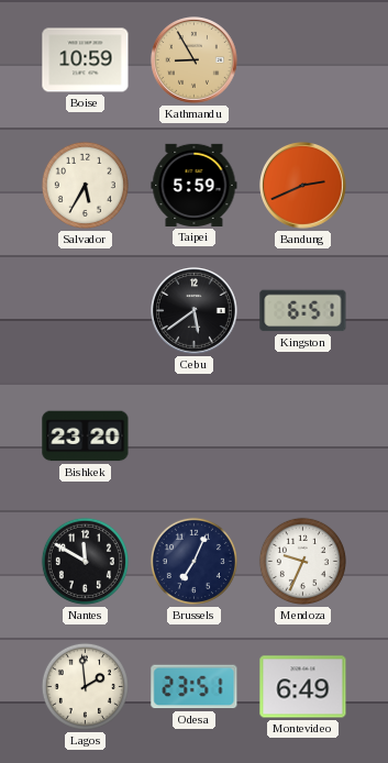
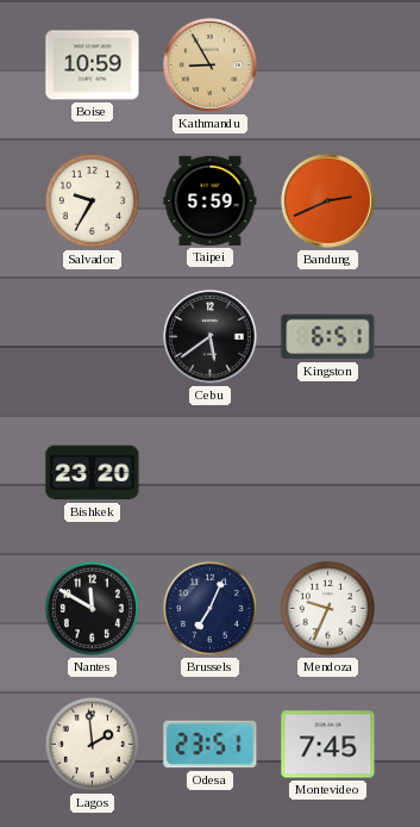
Salvador: 5:35 -> 9:35 (92, 200)
Montevideo: 6:49 -> 7:45 (328, 745)
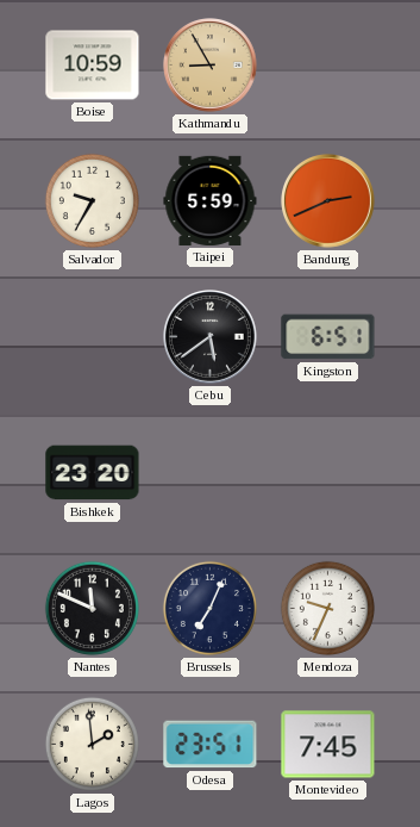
Nantes: 11:50 -> 11:49 (92, 608)
